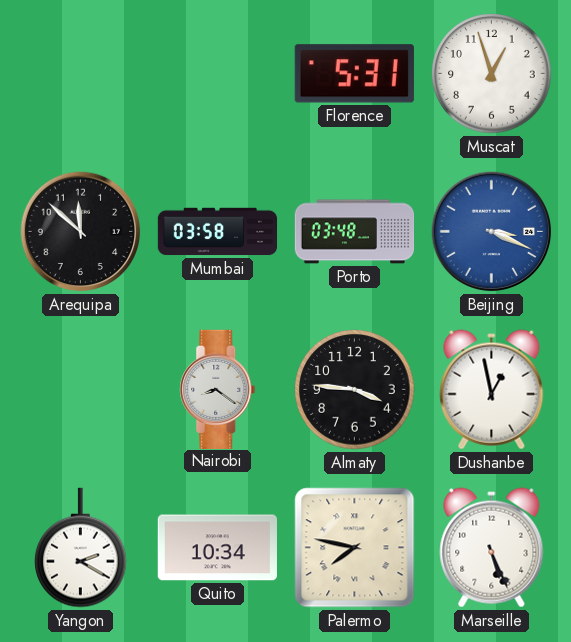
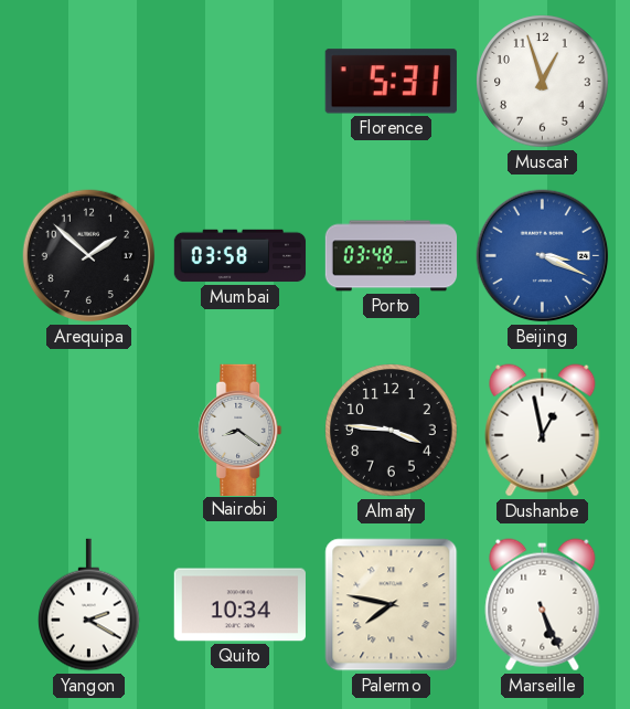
Arequipa: 11:52 -> 1:52 (89, 256)
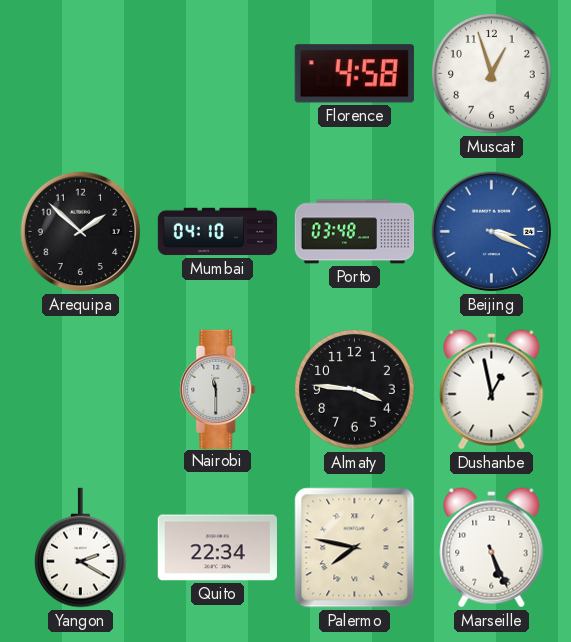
Florence: 5:31 -> 4:58 (354, 74)
Mumbai: 03:58 -> 04:10 (218, 232)
Nairobi: 8:21 -> 11:30 (218, 389)
Quito: 10:34 -> 22:34 (217, 548)
